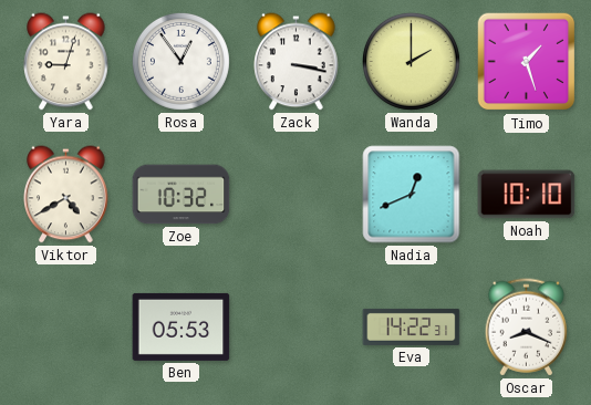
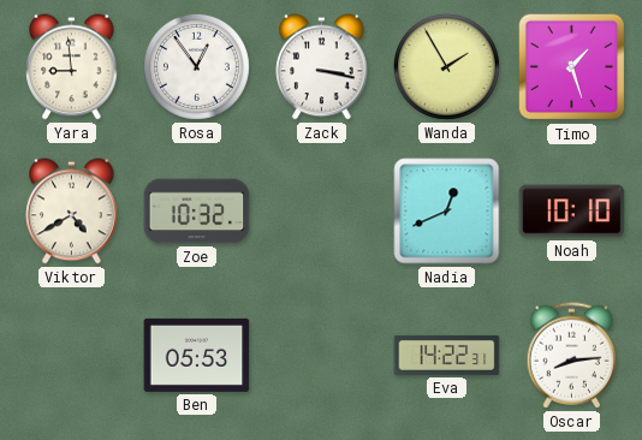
Yara: 9:03 -> 8:59 (72, 67)
Wanda: 2:00 -> 1:55 (446, 66)
Oscar: 8:19 -> 8:14 (572, 356)
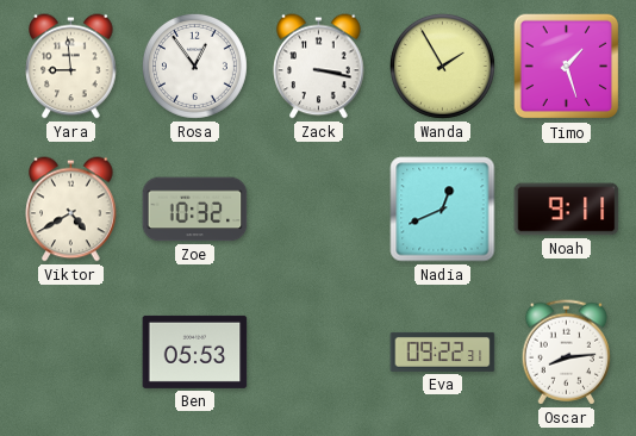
Noah: 10:10 -> 9:11 (567, 210)
Eva: 14:22 -> 09:22 (443, 351)
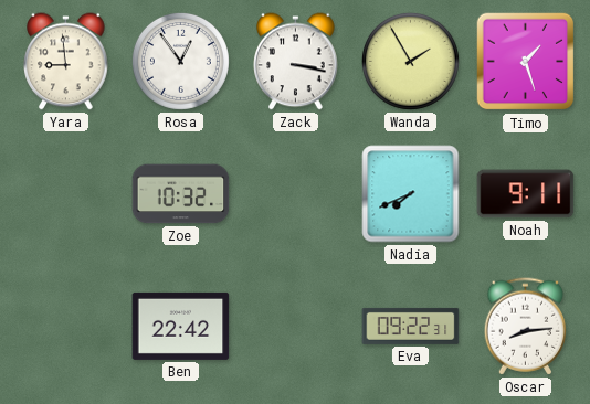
Viktor: 4:40 -> none (71, 210)
Nadia: 12:41 -> 7:41 (411, 194)
Ben: 05:53 -> 22:42 (181, 326)
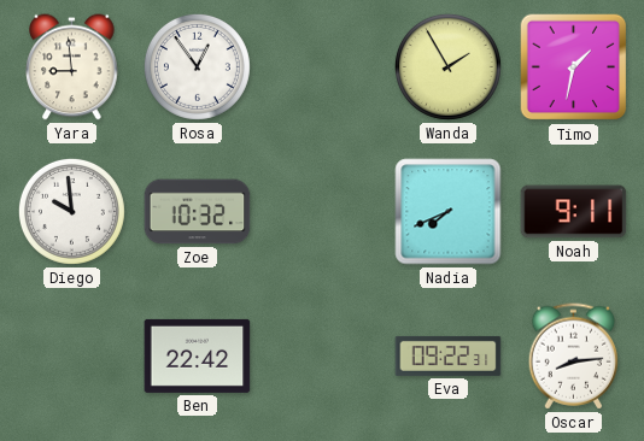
Zack: 3:17 -> none (296, 62)
Timo: 1:27 -> 1:32 (574, 67)
Diego: none -> 9:59 (71, 211)
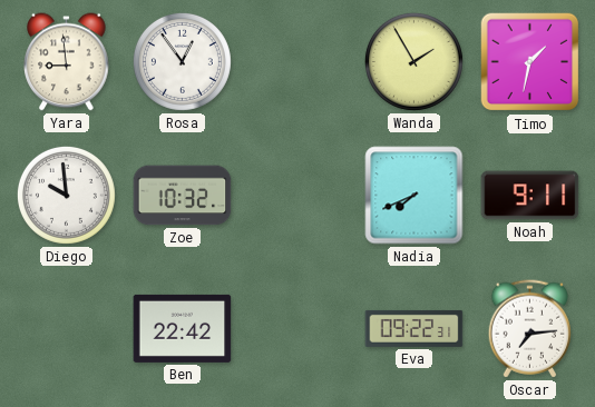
Oscar: 8:14 -> 7:14 (530, 329)
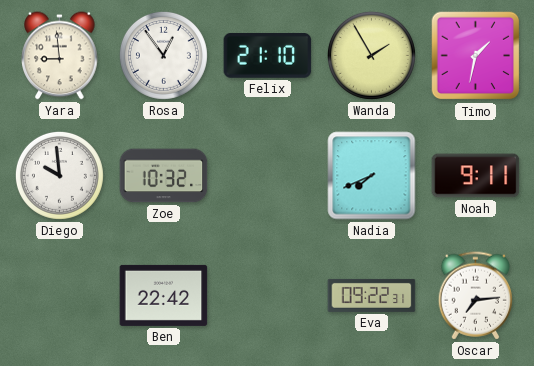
Felix: none -> 21:10 (268, 55)
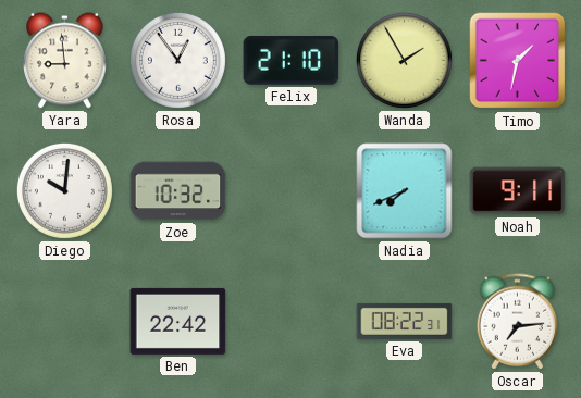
Diego: 9:59 -> 10:01 (64, 190)
Eva: 09:22 -> 08:22 (405, 321)
